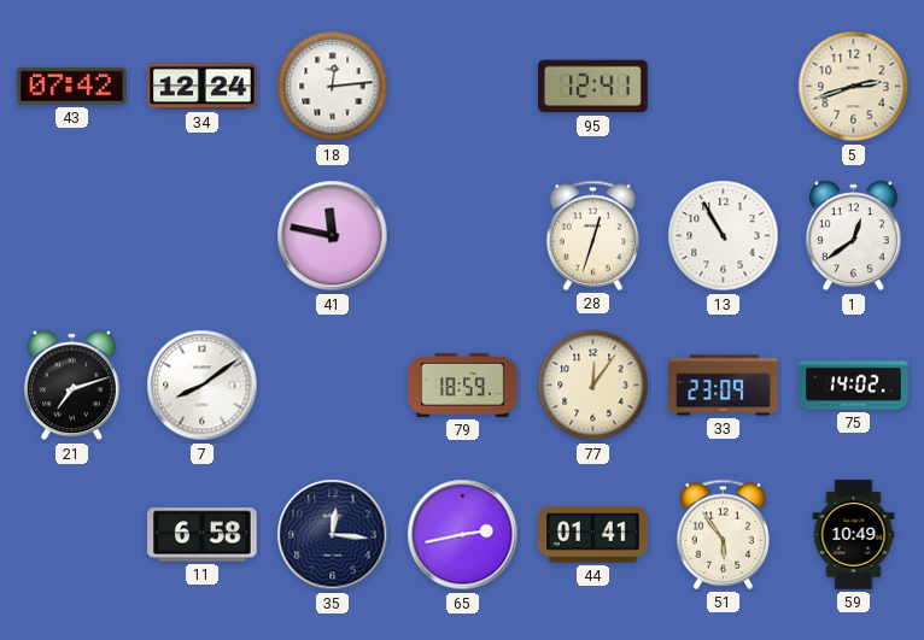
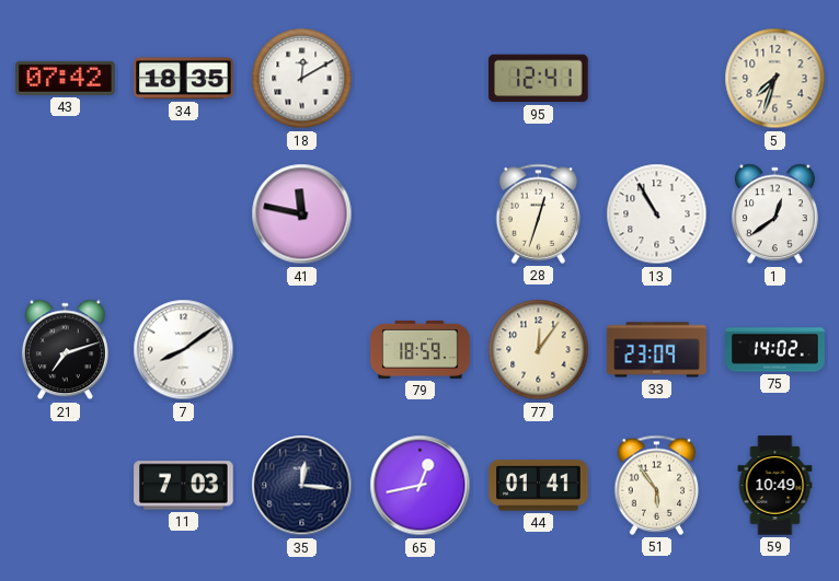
34: 12:24 -> 18:35 (184, 79)
18: 12:14 -> 12:10 (302, 79)
5: 2:42 -> 7:33 (775, 79)
11: 6:58 -> 7:03 (184, 486)
65: 2:43 -> 12:43 (421, 486)
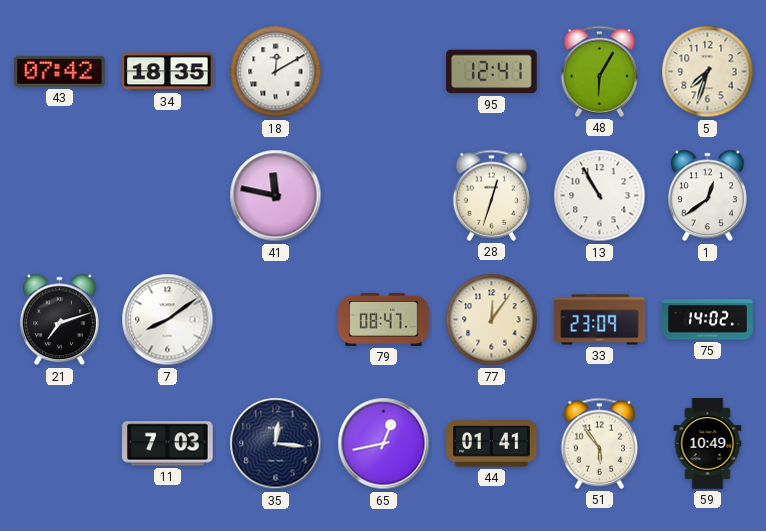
48: none -> 6:05 (600, 71)
79: 18:59 -> 08:47 (384, 319)
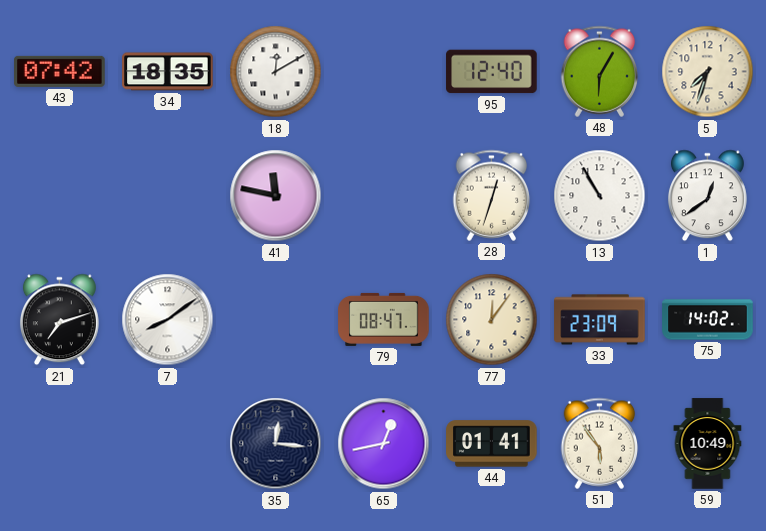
95: 12:41 -> 12:40 (492, 72)
11: 7:03 -> none (168, 444)
